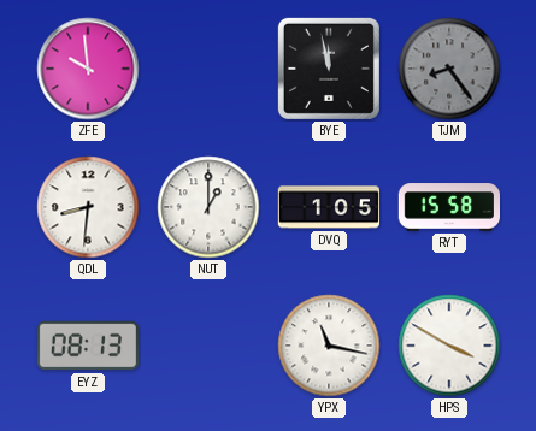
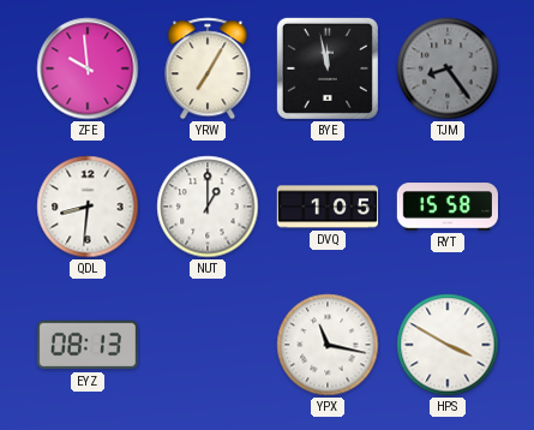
YRW: none -> 7:05 (208, 68)
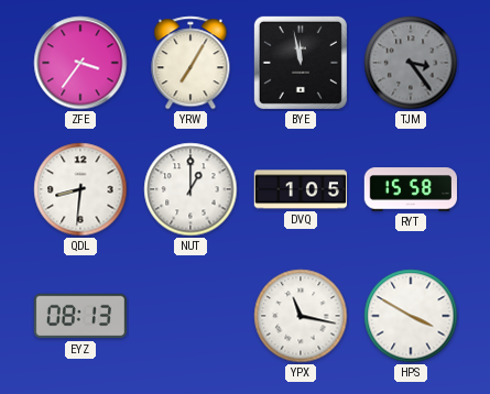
ZFE: 9:59 -> 3:36 (80, 63)
TJM: 8:24 -> 3:24 (411, 63)
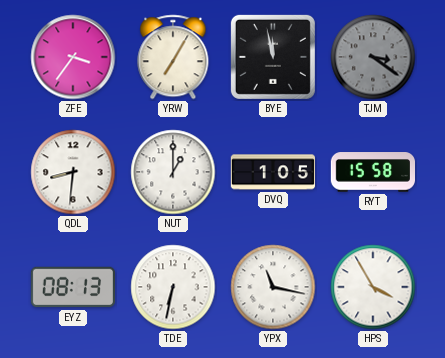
TJM: 3:24 -> 3:21 (373, 57)
TDE: none -> 6:32 (173, 287)
HPS: 3:50 -> 3:55 (373, 287)
